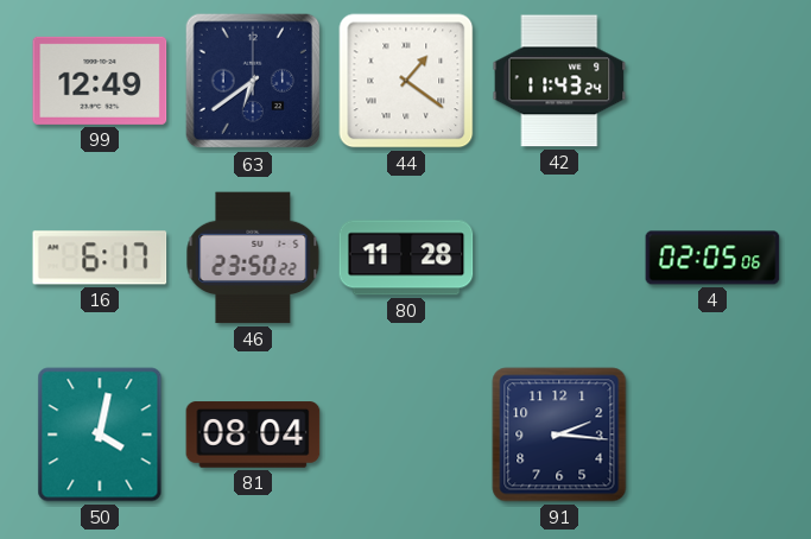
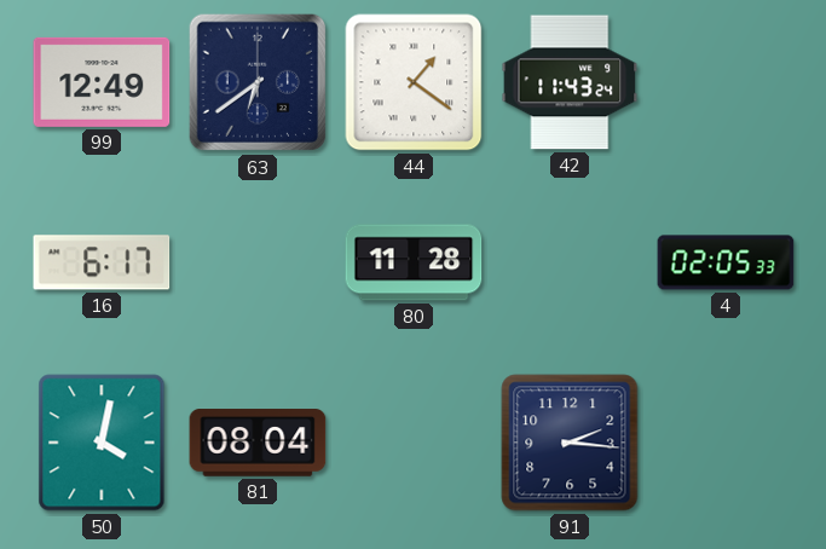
46: 23:50 -> none (253, 258)
4: 02:05:06 -> 02:05:33 (726, 262)
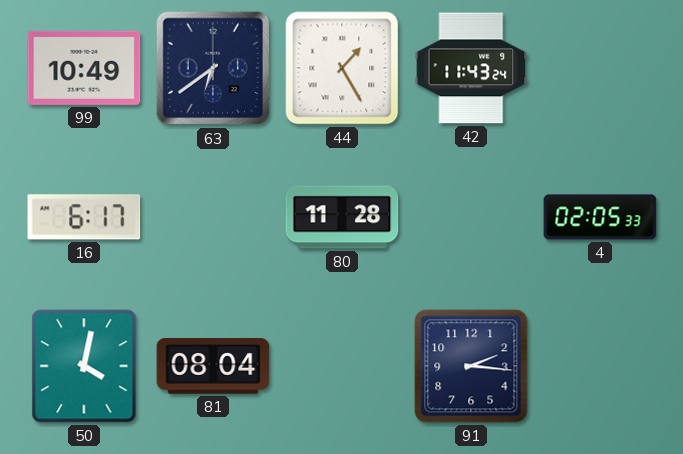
99: 12:49 -> 10:49 (84, 68)
44: 1:21 -> 1:25 (342, 68)
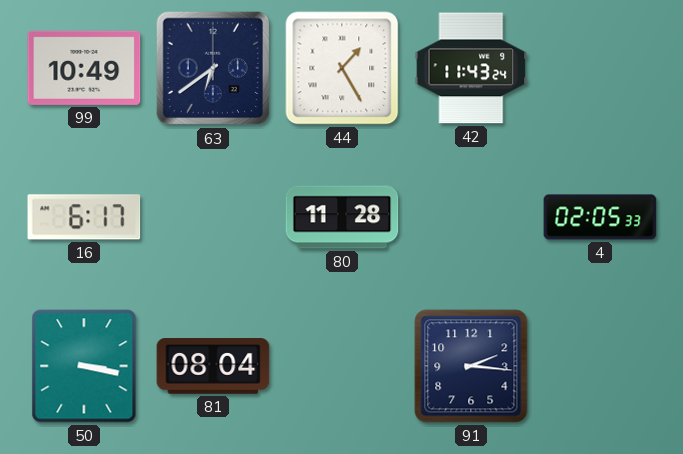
50: 4:02 -> 3:17 (84, 366)
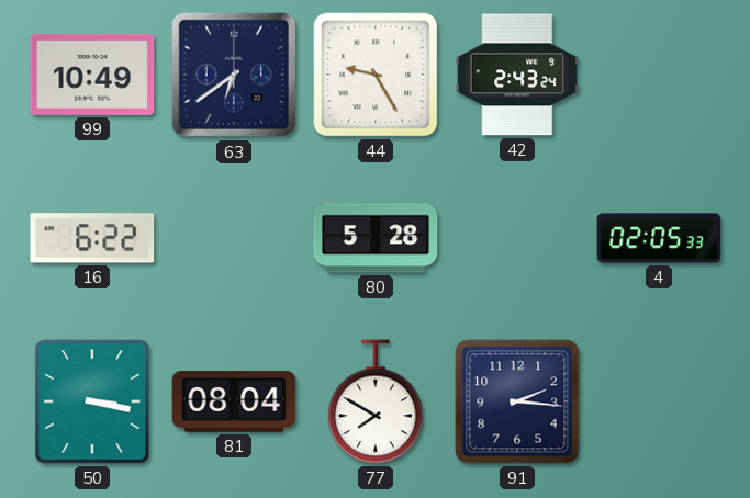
44: 1:25 -> 9:25 (376, 75)
42: 11:43 -> 2:43 (517, 75)
16: 6:17 -> 6:22 (92, 238)
80: 11:28 -> 5:28 (376, 238)
77: none -> 7:50 (376, 401)
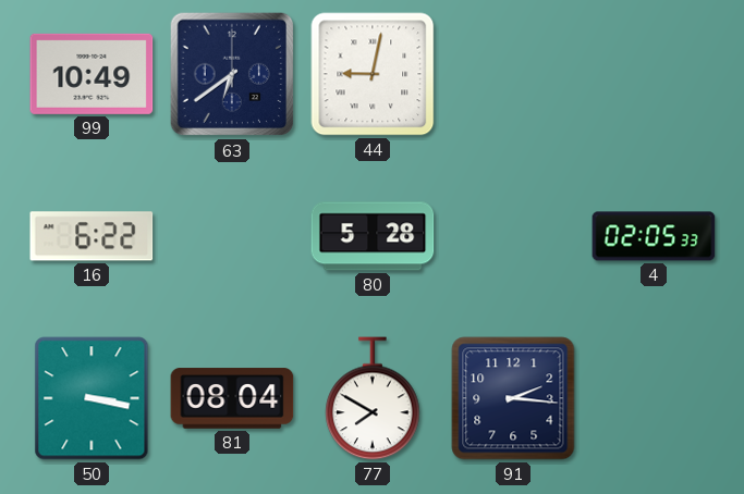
44: 9:25 -> 9:02 (373, 74)
42: 2:43 -> none (517, 75)
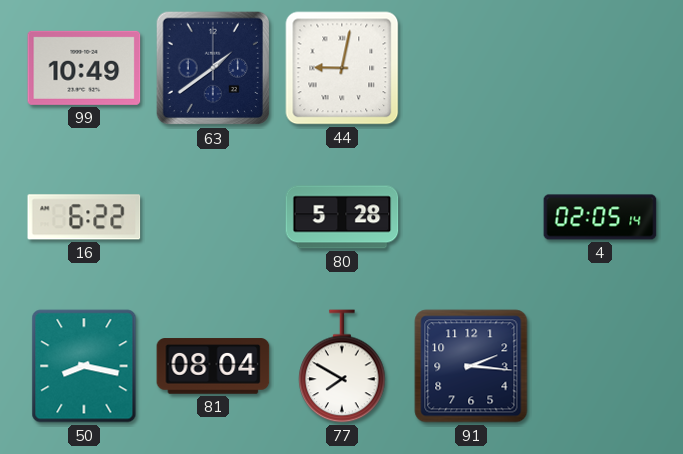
63: 6:39 -> 1:39 (213, 68)
4: 02:05:33 -> 02:05:14 (600, 217)
50: 3:17 -> 8:17 (84, 366)
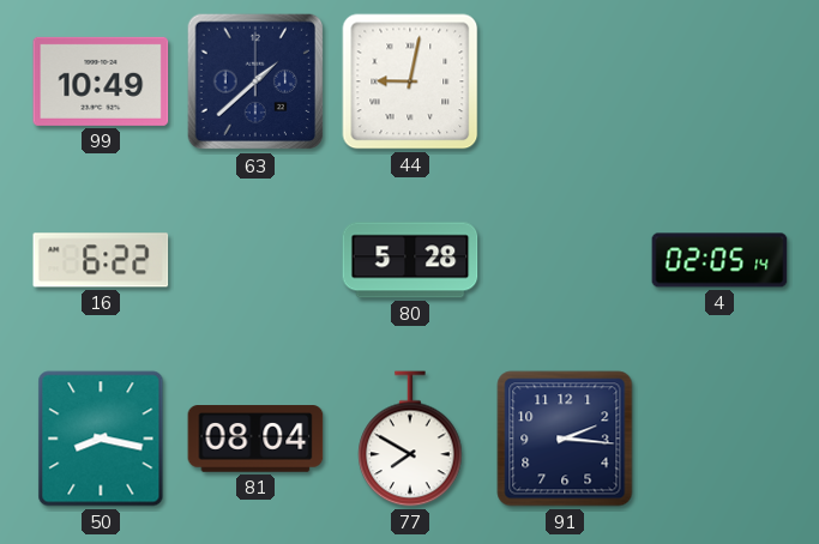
63: 1:39 -> 1:38 (255, 81)
